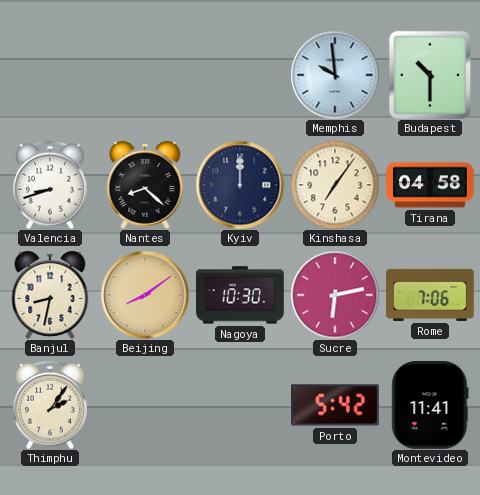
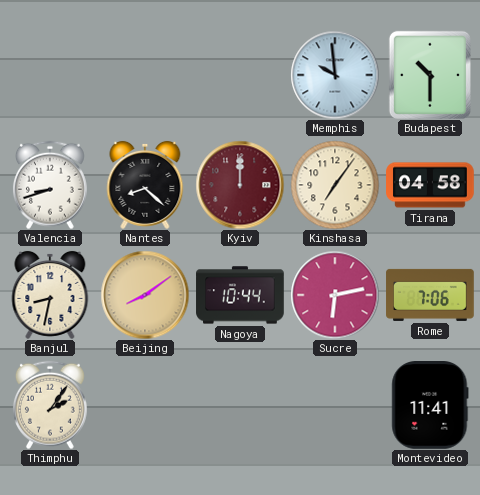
Kyiv dial: navy -> burgundy (240, 185)
Nagoya: 10:30 -> 10:44 (240, 295)
Porto: 5:42 -> none (336, 405)
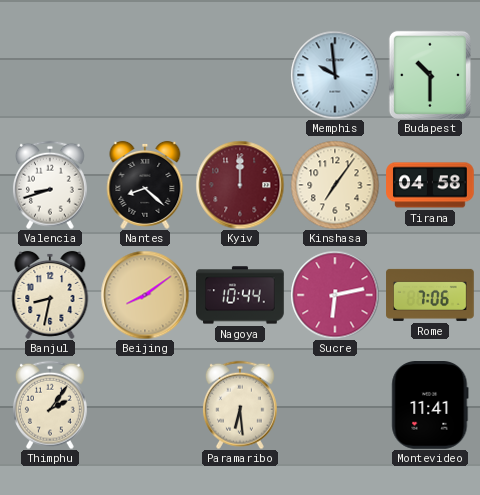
Paramaribo: none -> 6:29 (240, 405)
